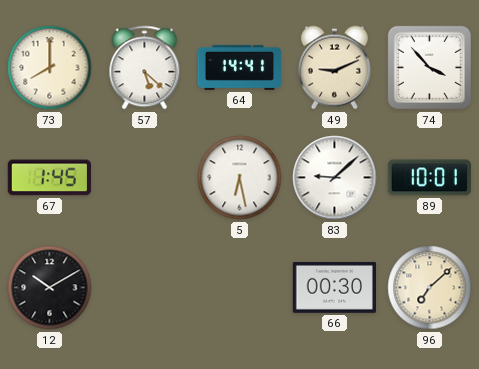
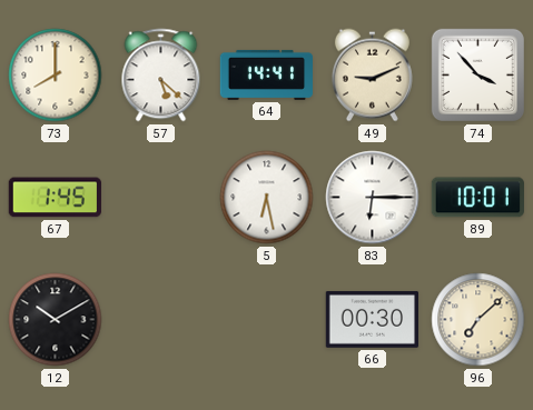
83: 9:08 -> 6:15 (373, 198)
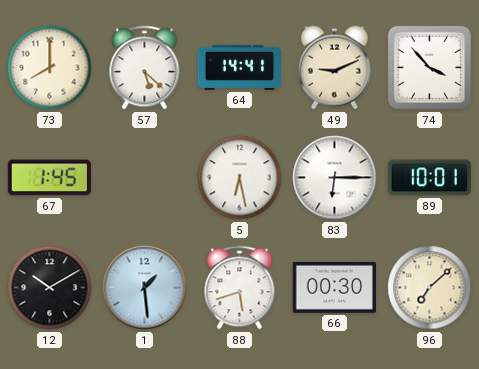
1: none -> 1:29 (145, 288)
88: none -> 5:42 (240, 288)
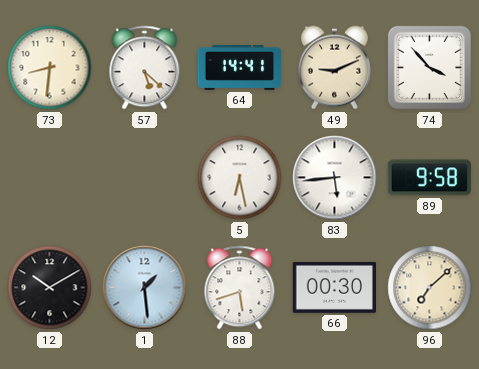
73: 8:00 -> 8:31 (50, 68)
67: 1:45 -> none (49, 178)
83: 6:15 -> 5:44 (335, 178)
89: 10:01 -> 9:58 (429, 178)
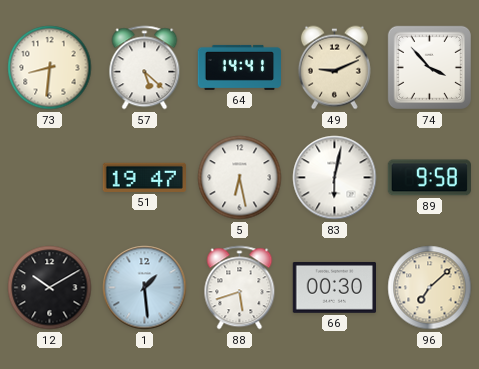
51: none -> 19:47 (144, 177)
83: 5:44 -> 6:02 (335, 178)
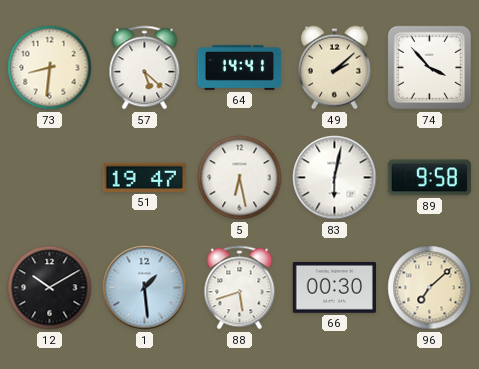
49: 9:11 -> 2:08 (334, 68)
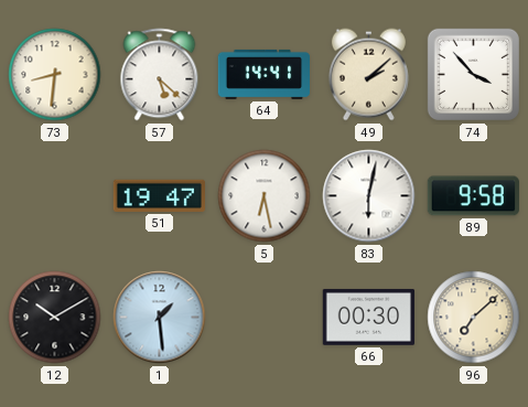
88: 5:42 -> none (240, 288)
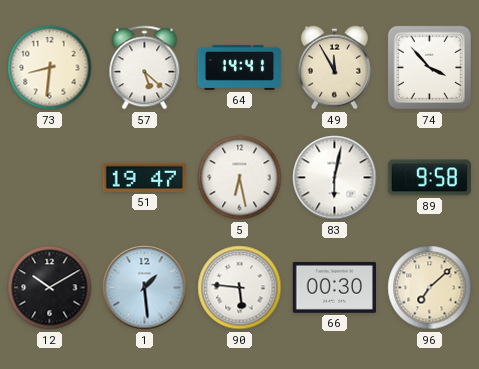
49: 2:08 -> 11:55 (334, 68)
90: none -> 5:46 (240, 288)
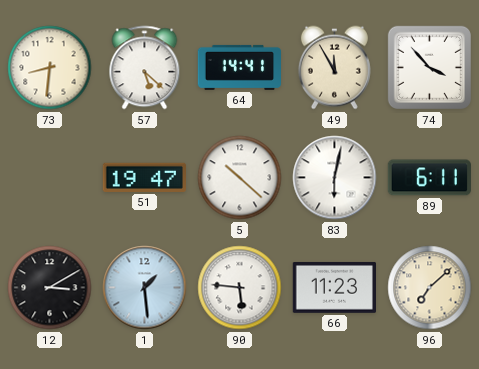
5: 6:28 -> 10:22 (240, 178)
89: 9:58 -> 6:11 (429, 178)
12: 10:10 -> 3:10 (50, 288)
66: 00:30 -> 11:23 (334, 287)
